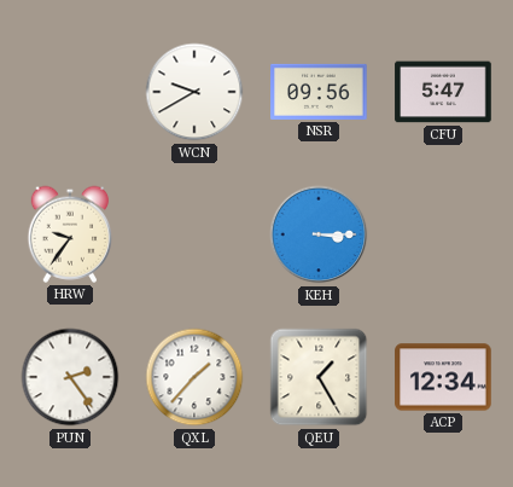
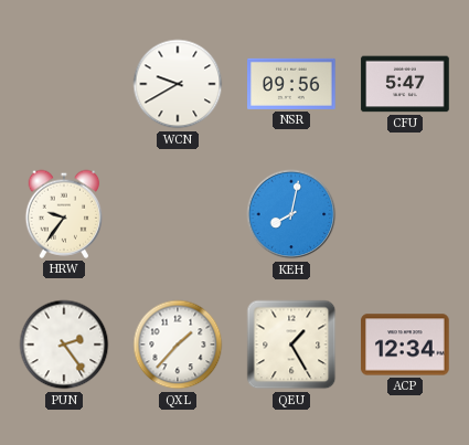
KEH: 3:15 -> 8:02 (291, 214)
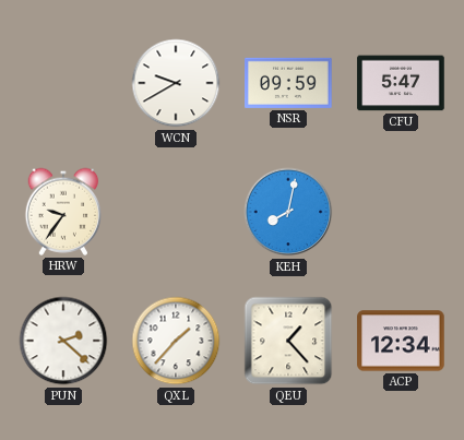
NSR: 09:56 -> 09:59 (288, 83)
PUN: 2:24 -> 2:22 (63, 341)
QEU: 1:25 -> 1:23 (288, 341)
